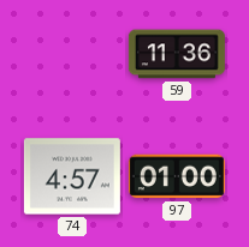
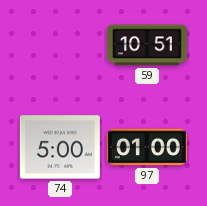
59: 11:36 -> 10:51 (147, 45)
74: 4:57 -> 5:00 (60, 147)
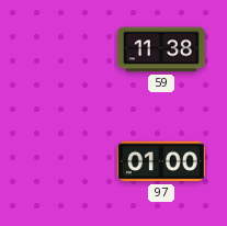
59: 10:51 -> 11:38 (161, 49)
74: 5:00 -> none (60, 147)
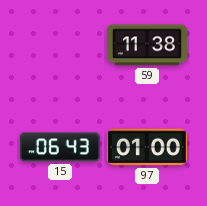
15: none -> 06:43 (60, 147)
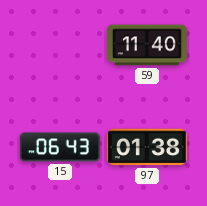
59: 11:38 -> 11:40 (147, 45)
97: 01:00 -> 01:38 (147, 147)
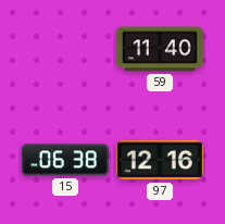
15: 06:43 -> 06:38 (65, 160)
97: 01:38 -> 12:16 (160, 160)
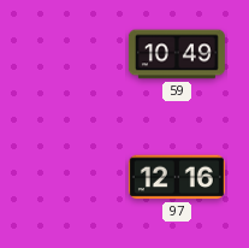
59: 11:40 -> 10:49 (177, 54)
15: 06:38 -> none (65, 160)
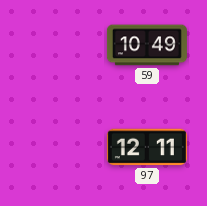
97: 12:16 -> 12:11 (147, 147)
